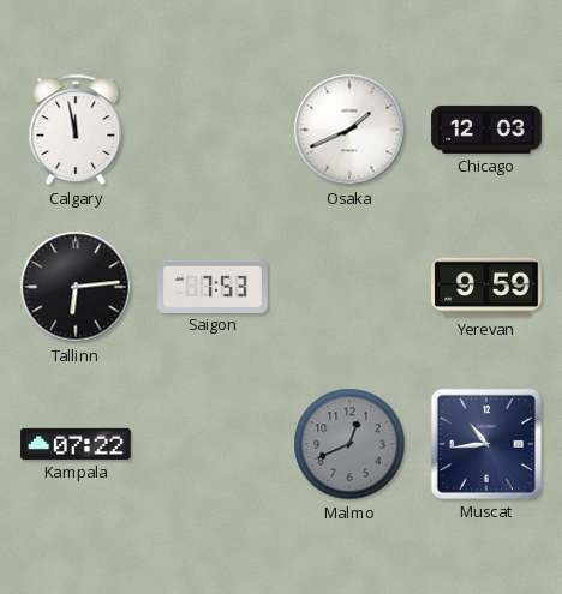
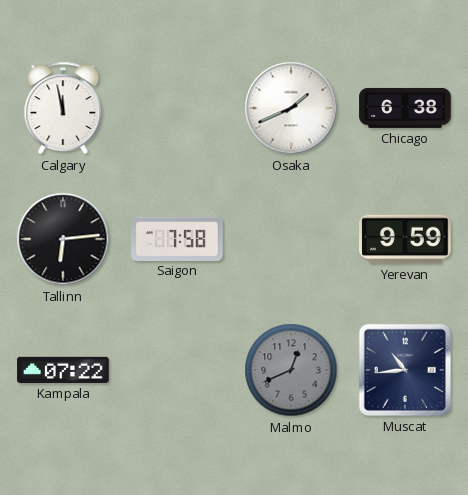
Chicago: 12:03 -> 6:38 (405, 108)
Saigon: 7:53 -> 7:58 (177, 238)
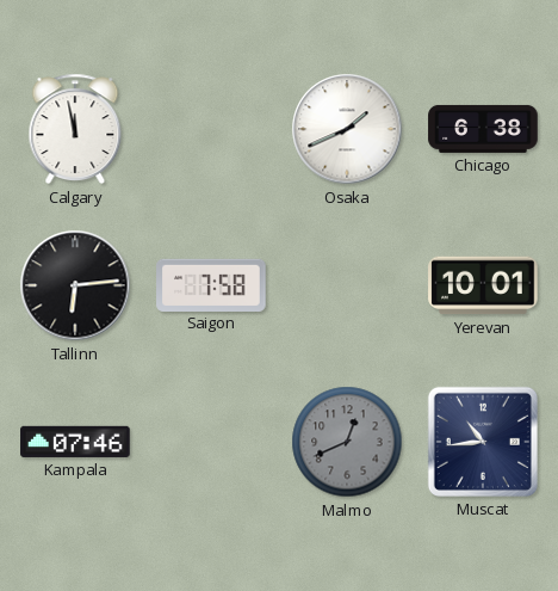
Yerevan: 9:59 -> 10:01 (483, 285)
Kampala: 07:22 -> 07:46 (75, 442)
